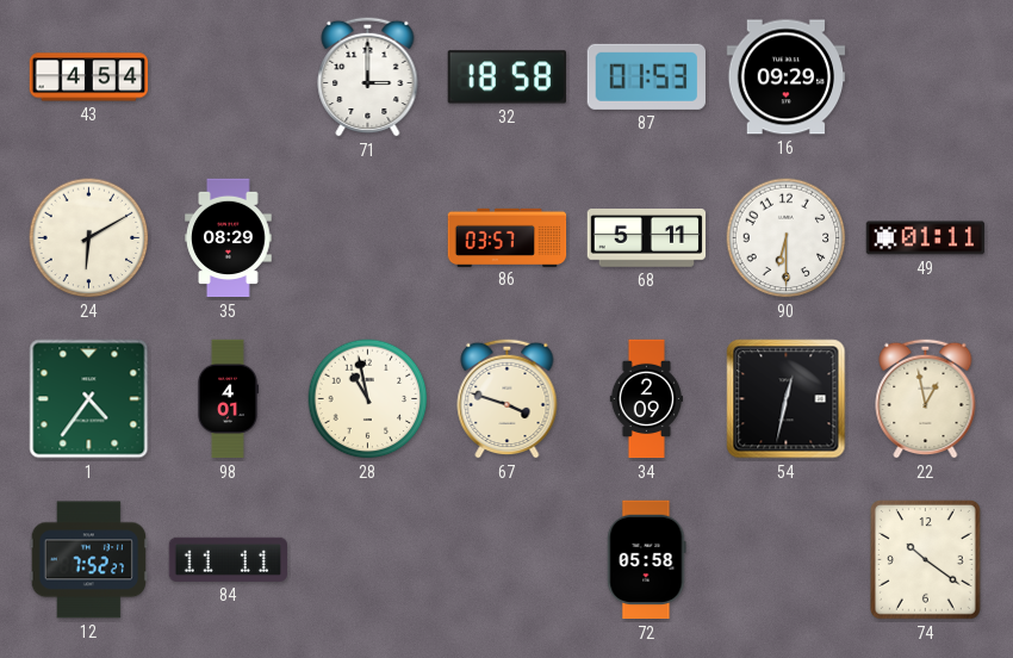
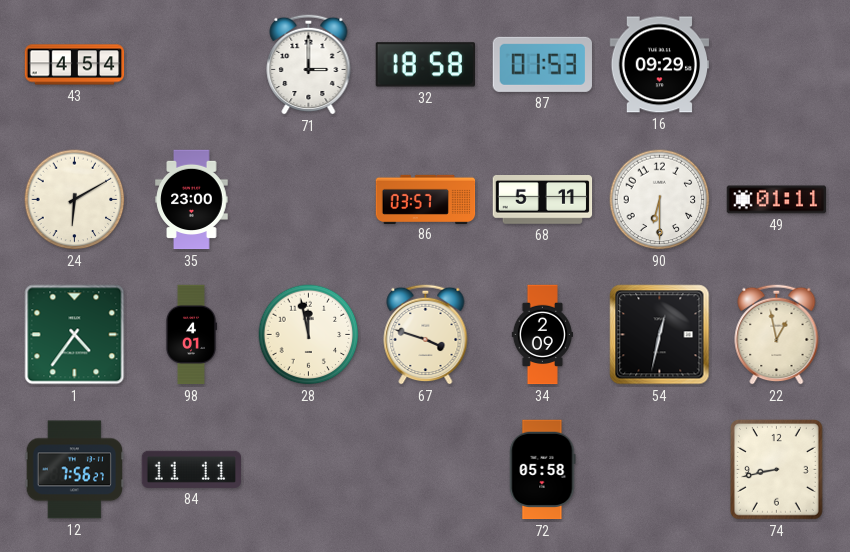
35: 08:29 -> 23:00 (192, 200)
28: 10:58 -> 11:58 (309, 335)
12: 7:52 -> 7:56 (74, 470)
74: 10:21 -> 8:43 (776, 469)
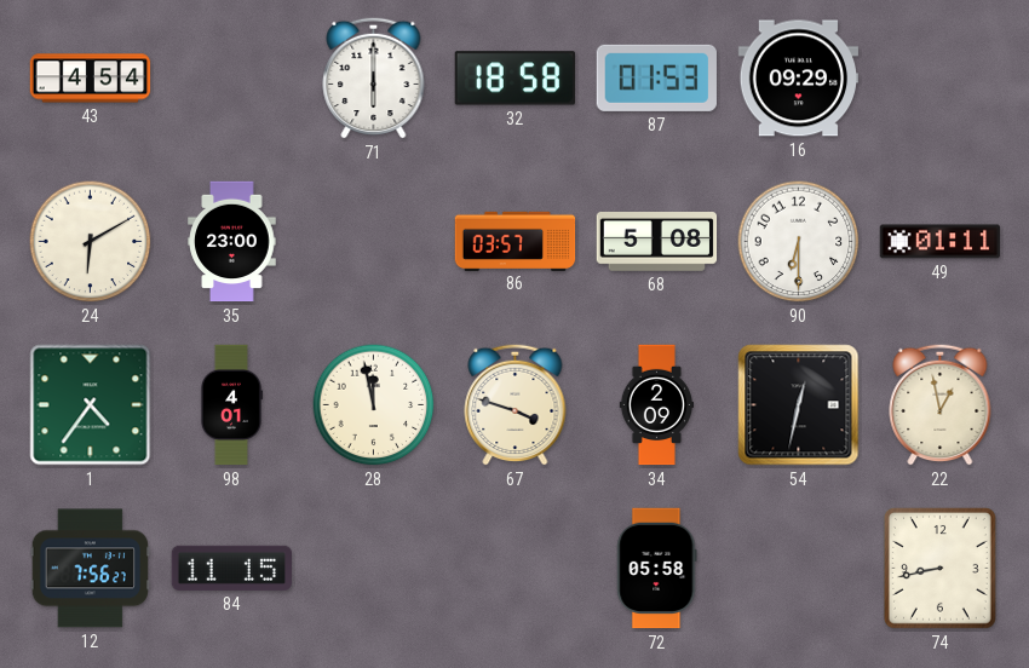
71: 3:00 -> 6:00 (374, 77)
68: 5:11 -> 5:08 (657, 242)
84: 11:11 -> 11:15 (231, 568)
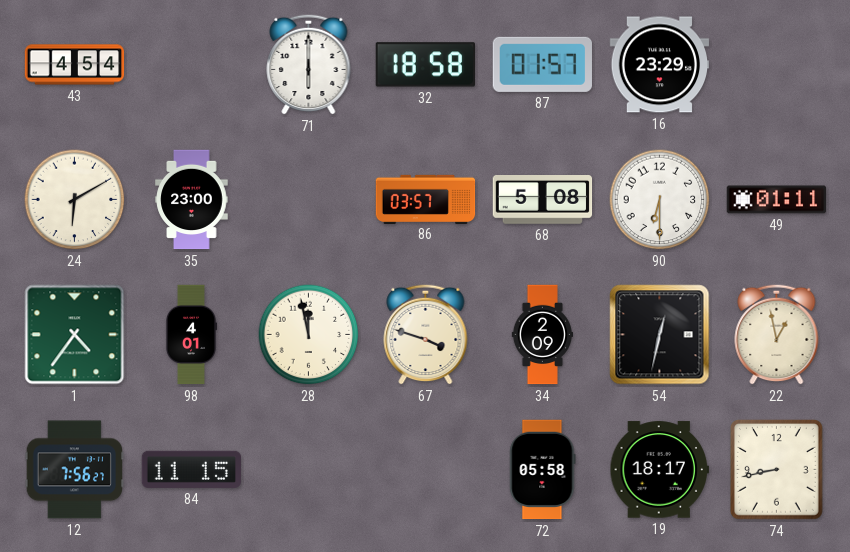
87: 01:53 -> 01:57 (542, 64)
16: 09:29 -> 23:29 (660, 65)
19: none -> 18:17 (660, 470)
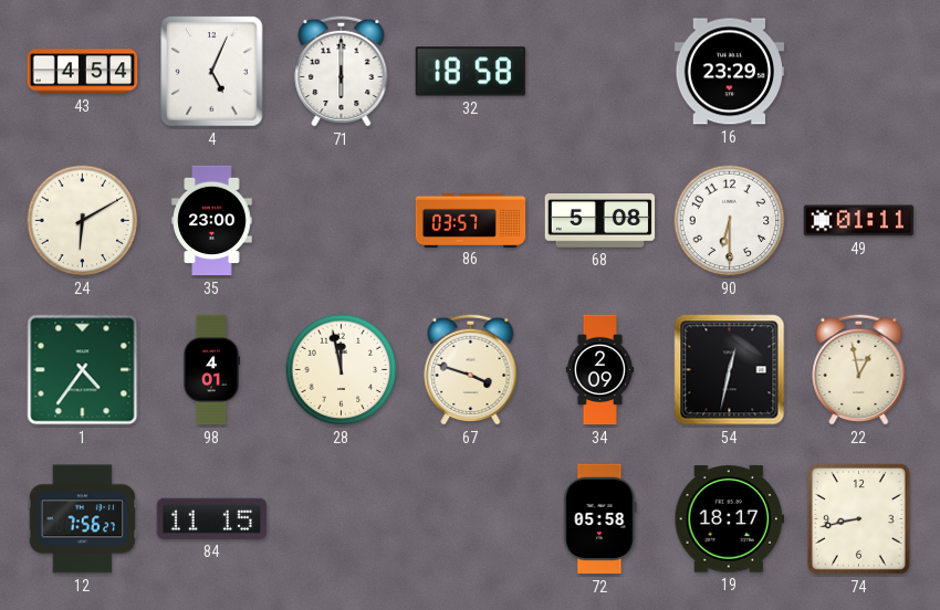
4: none -> 5:04 (212, 72)
87: 01:57 -> none (542, 64)
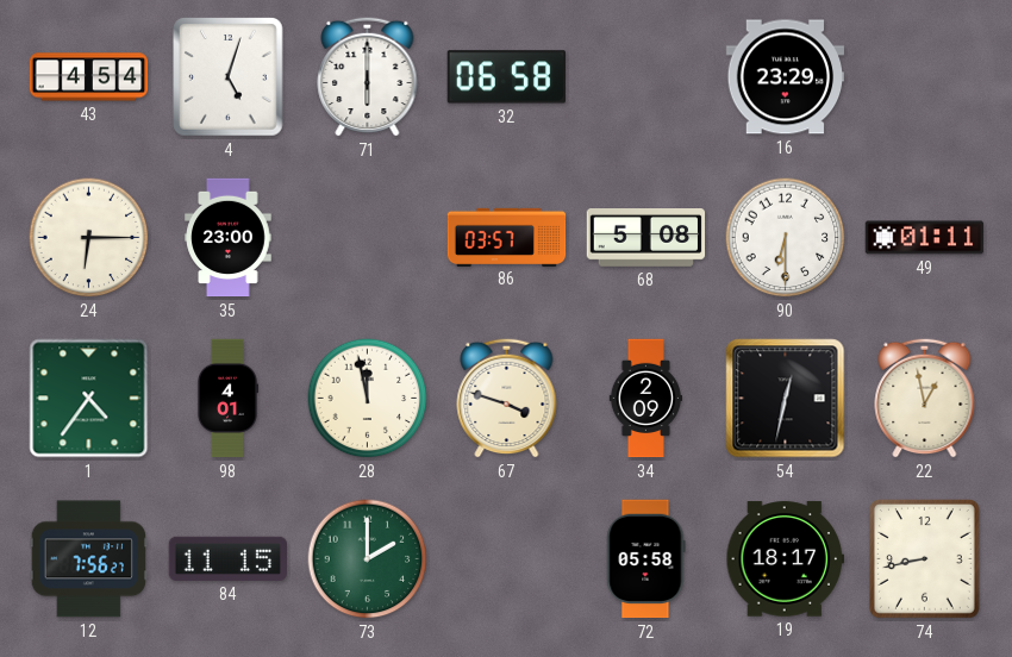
4: 5:04 -> 5:03 (229, 77)
32: 18:58 -> 06:58 (506, 77)
24: 6:10 -> 6:15 (89, 238)
73: none -> 2:00 (368, 559)
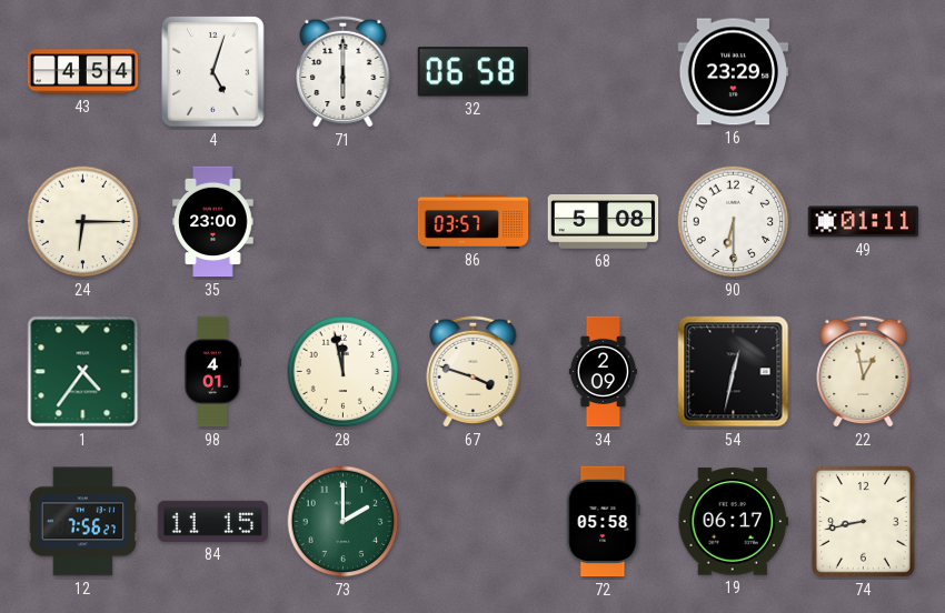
19: 18:17 -> 06:17 (734, 522)
